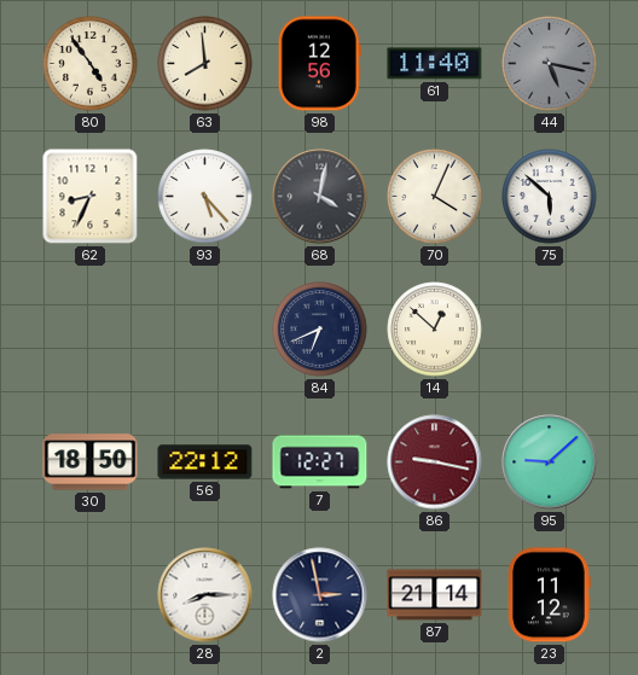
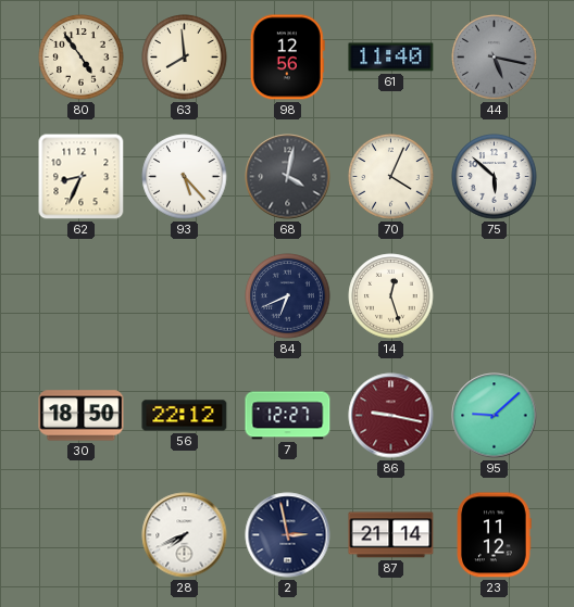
14: 12:52 -> 12:27 (391, 296)
28: 8:15 -> 7:41 (185, 535)
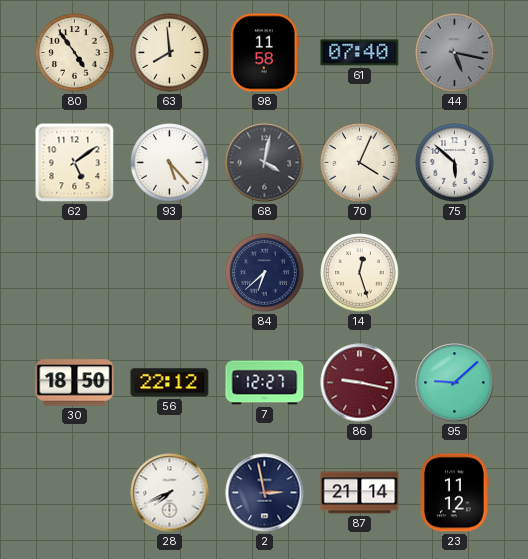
98: 12:56 -> 11:58 (264, 53)
61: 11:40 -> 07:40 (360, 53)
62: 8:34 -> 5:09 (75, 163)
84: 6:41 -> 6:38 (265, 273)
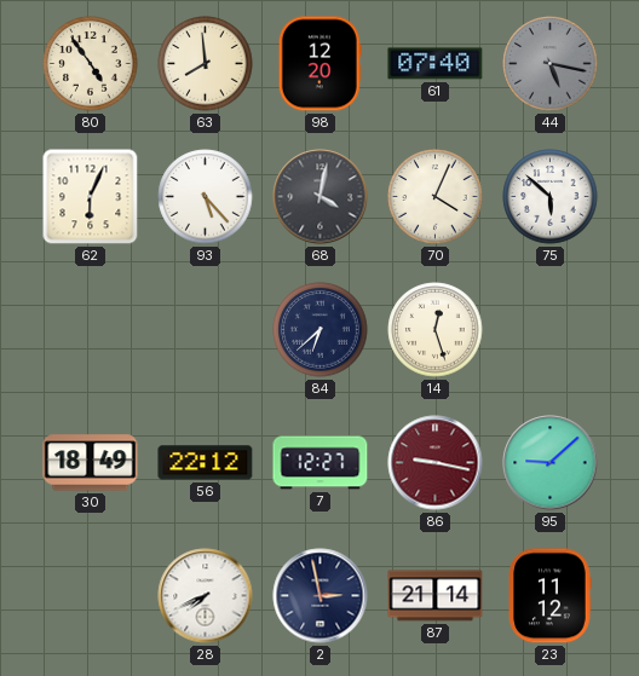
98: 11:58 -> 12:20 (319, 64)
62: 5:09 -> 6:04 (91, 197)
30: 18:50 -> 18:49 (91, 463)
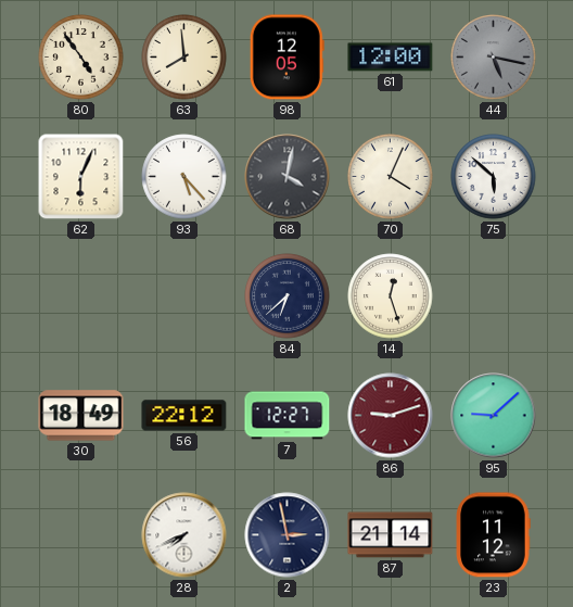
98: 12:20 -> 12:05 (286, 58)
61: 07:40 -> 12:00 (391, 58)
86: 9:17 -> 9:12 (391, 416)
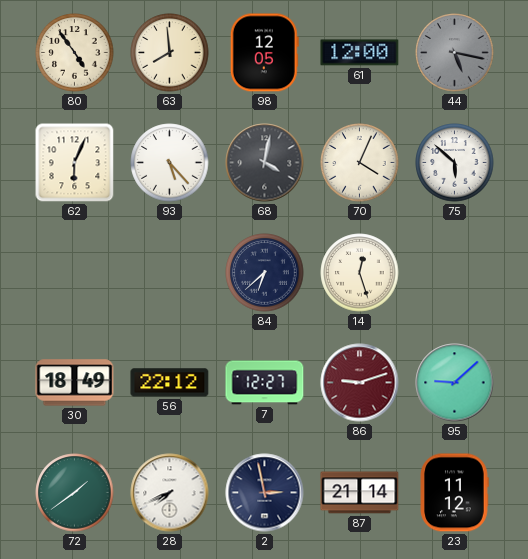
72: none -> 1:39 (75, 493)
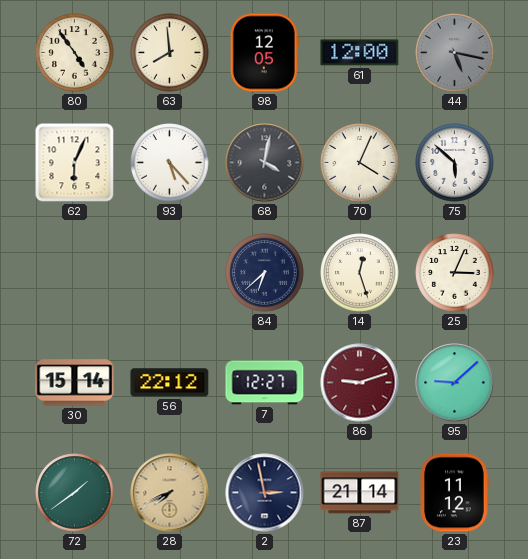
25: none -> 3:04 (455, 273)
30: 18:49 -> 15:14 (75, 383)
28 dial: white -> champagne (170, 493)
